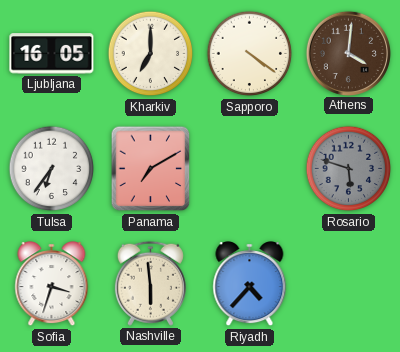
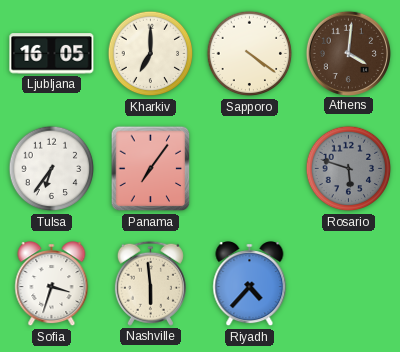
Panama: 7:10 -> 7:06 (151, 169)
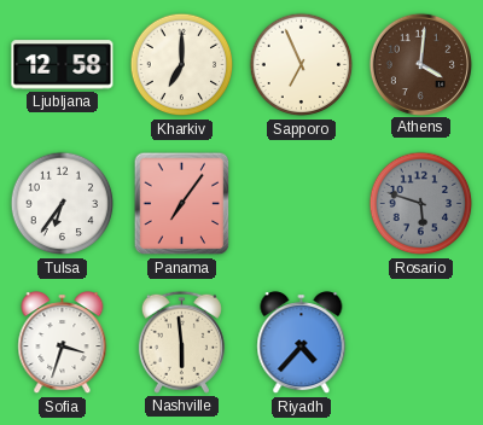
Ljubljana: 16:05 -> 12:58 (63, 65)
Sapporo: 4:21 -> 6:56 (302, 65)
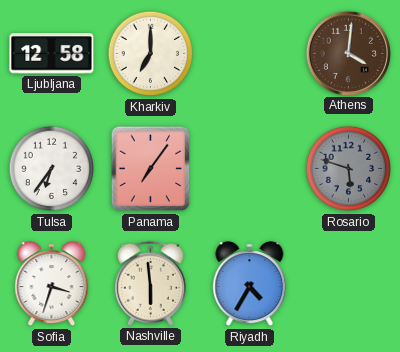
Sapporo: 6:56 -> none (302, 65)
Riyadh: 4:37 -> 4:35 (250, 284)
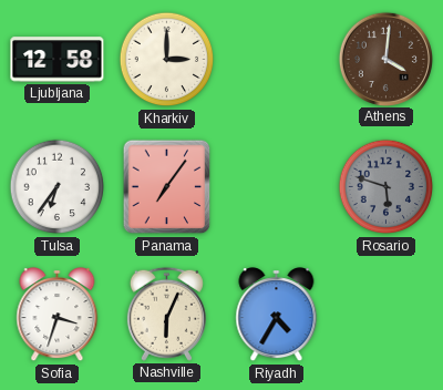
Kharkiv: 7:00 -> 3:00 (167, 60)
Nashville: 5:59 -> 6:04 (166, 314)
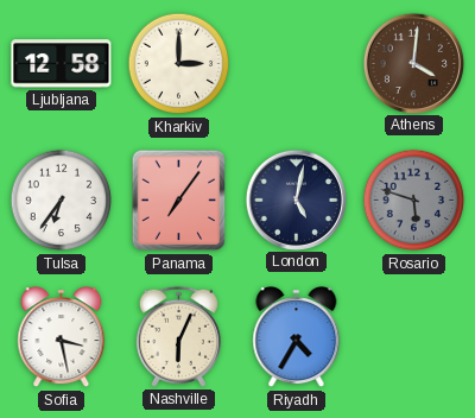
London: none -> 5:02 (296, 199)
Sofia: 3:33 -> 3:28 (62, 337)
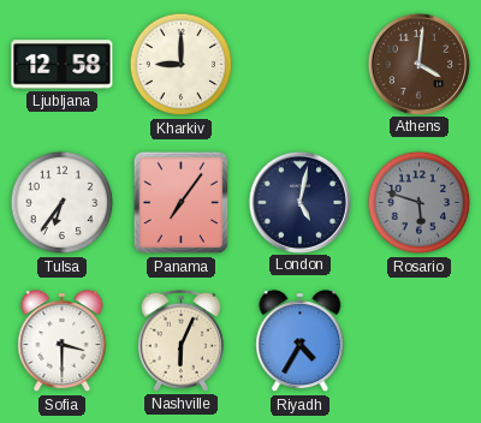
Kharkiv: 3:00 -> 9:00 (182, 65)
Sofia: 3:28 -> 3:30 (63, 341)
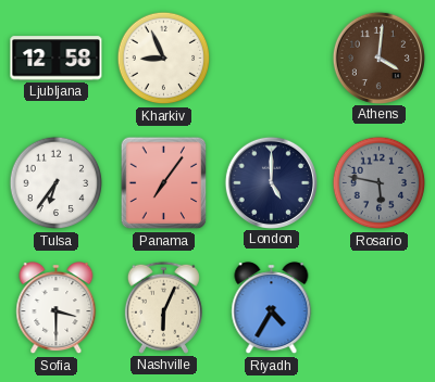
Kharkiv: 9:00 -> 8:56 (164, 59)
London: 5:02 -> 5:00 (271, 182)
Rosario: 5:48 -> 5:47 (380, 183)
